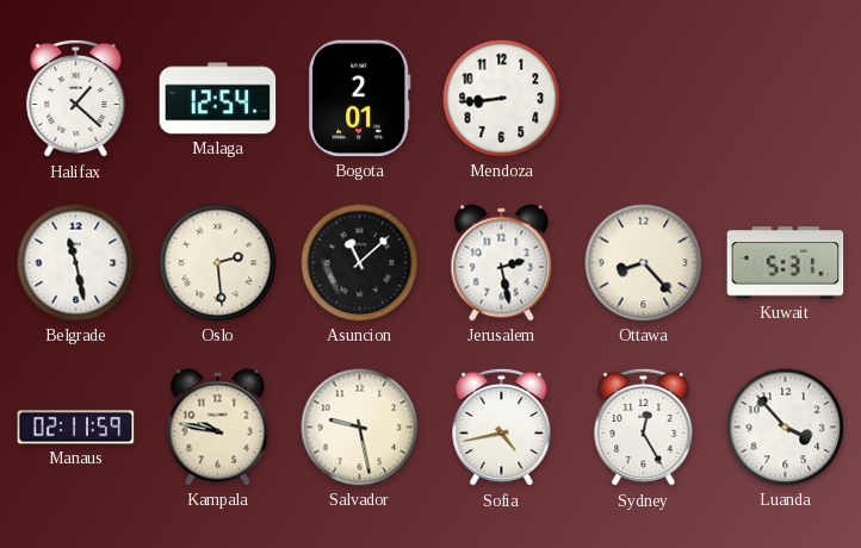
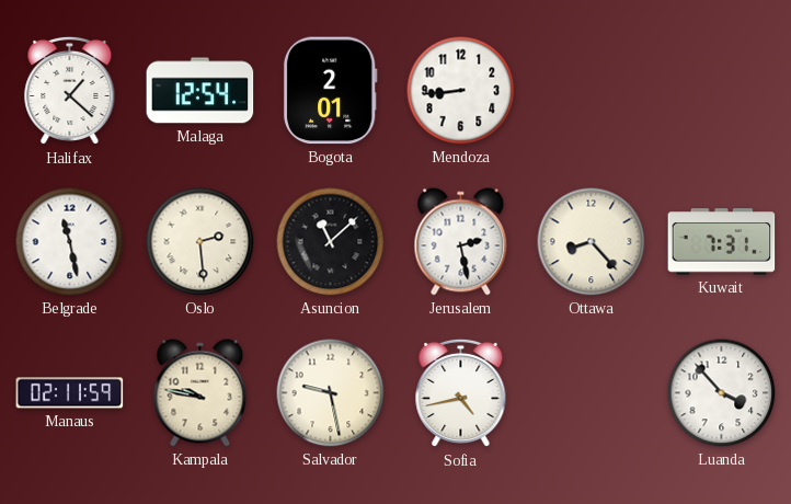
Kuwait: 5:31 -> 7:31 (722, 242)
Sydney: 12:25 -> none (644, 428)
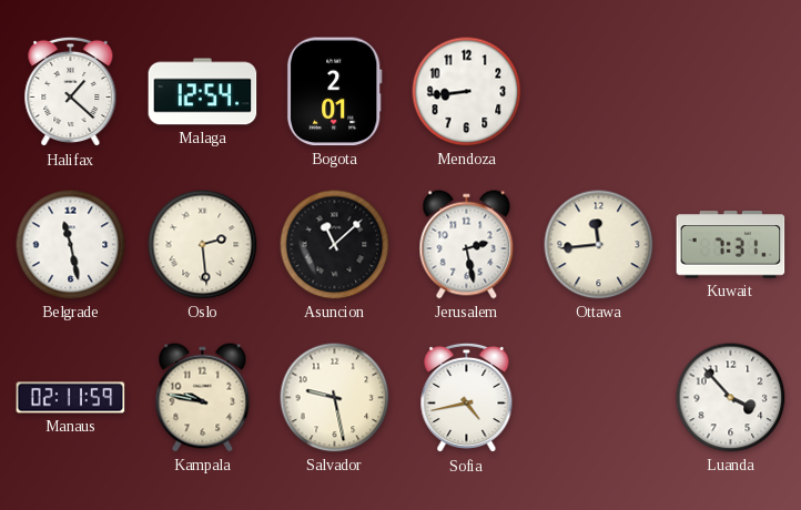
Ottawa: 8:23 -> 11:44 (599, 245)
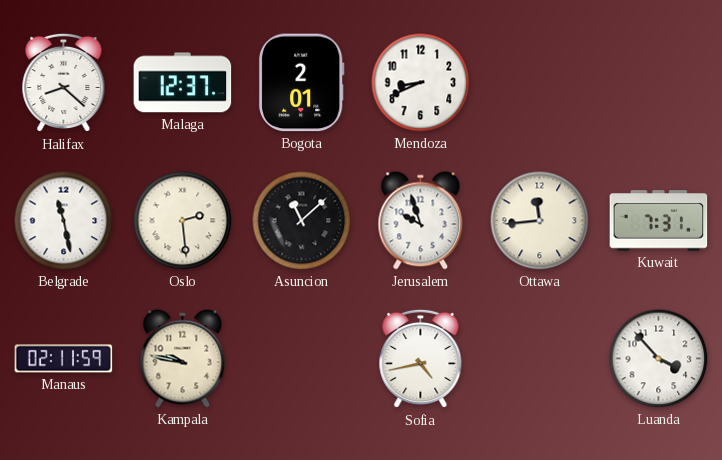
Halifax: 1:22 -> 8:22 (64, 83)
Malaga: 12:54 -> 12:37 (183, 83)
Mendoza: 8:44 -> 8:41 (421, 83)
Jerusalem: 2:28 -> 9:57 (421, 221)
Salvador: 9:28 -> none (335, 398)
